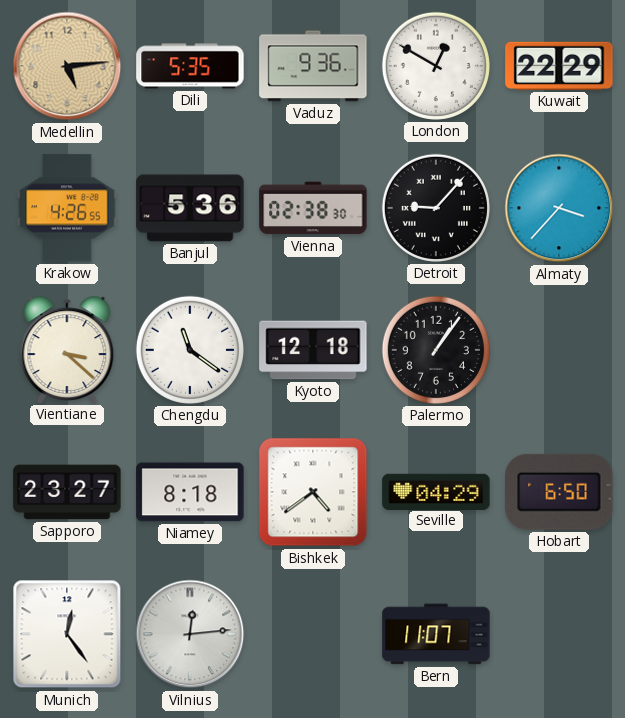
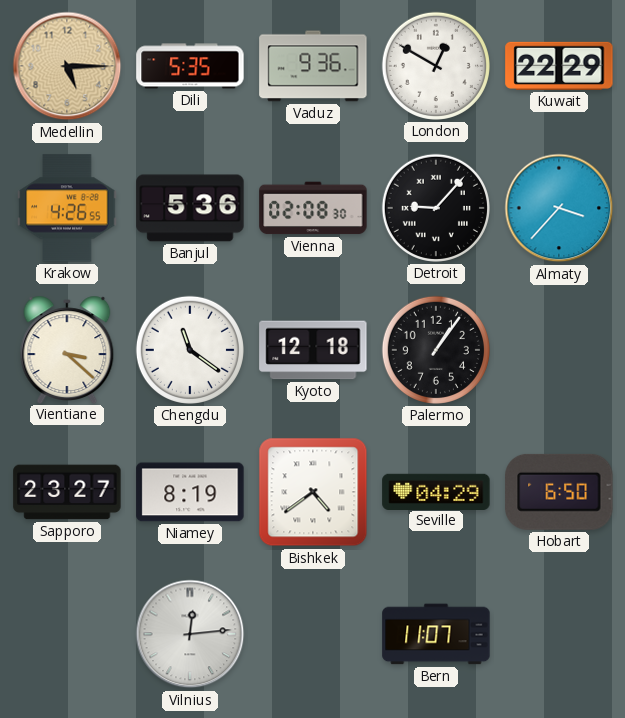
Medellin: 5:14 -> 5:15 (67, 66)
Vienna: 02:38 -> 02:08 (313, 208)
Niamey: 8:18 -> 8:19 (190, 492)
Munich: 12:24 -> none (67, 634)
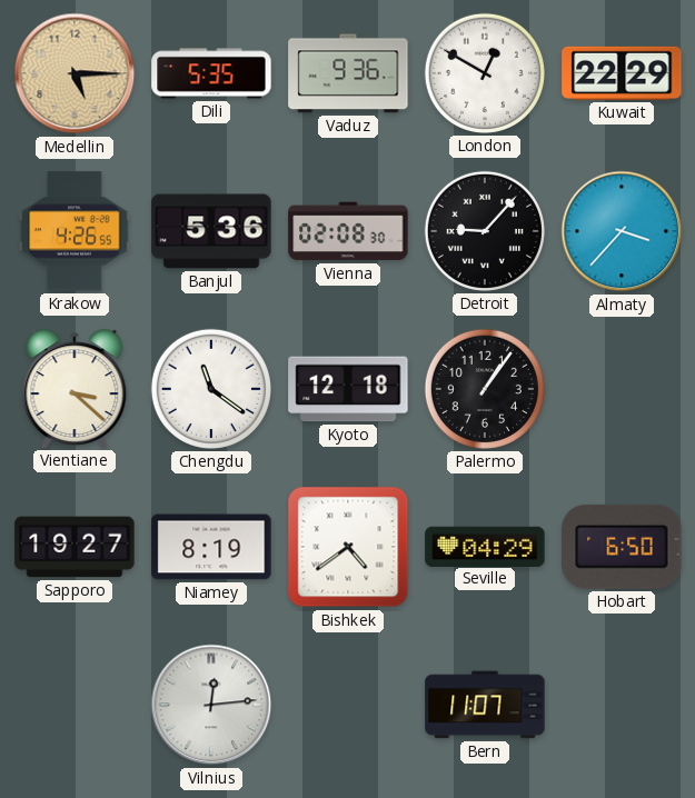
Sapporo: 23:27 -> 19:27 (75, 547)
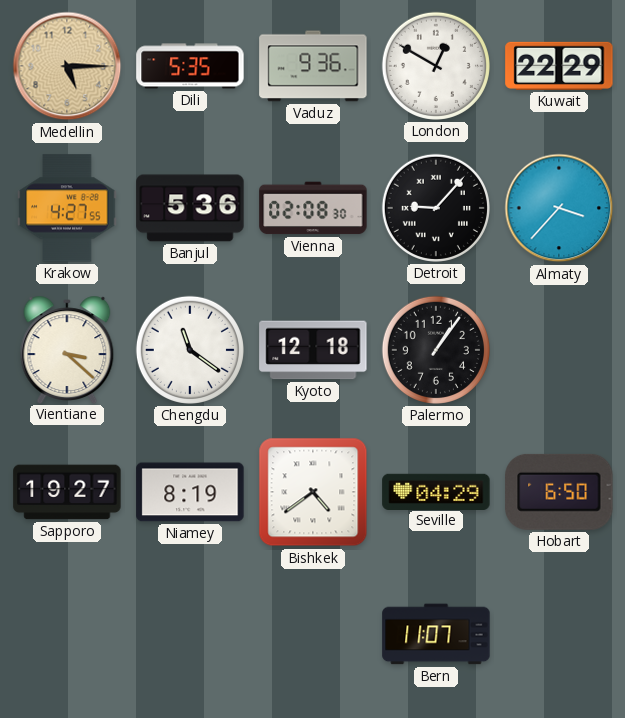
Krakow: 4:26 -> 4:27 (67, 208)
Vilnius: 12:14 -> none (211, 705)
